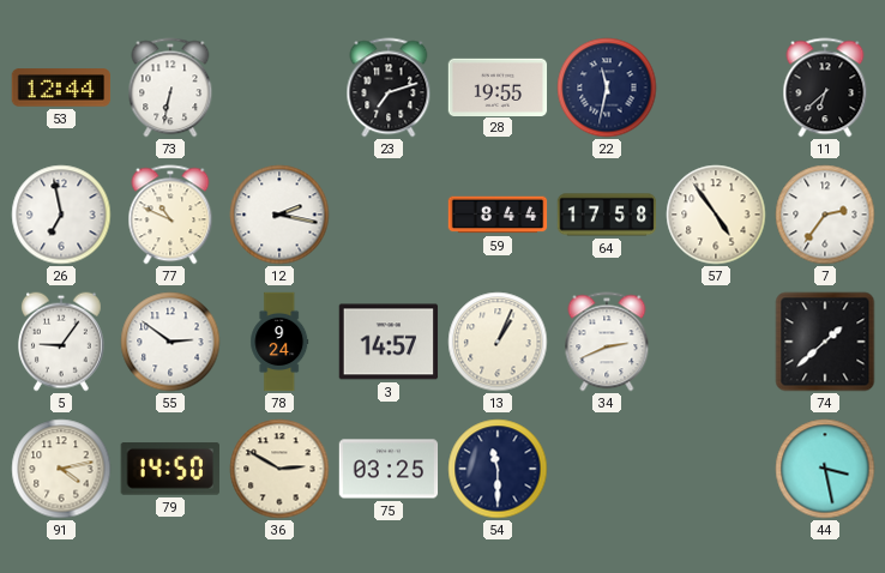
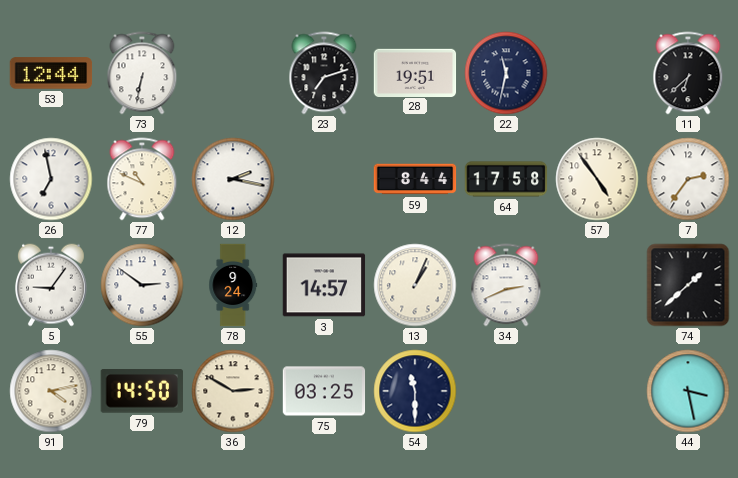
28: 19:55 -> 19:51 (415, 72)
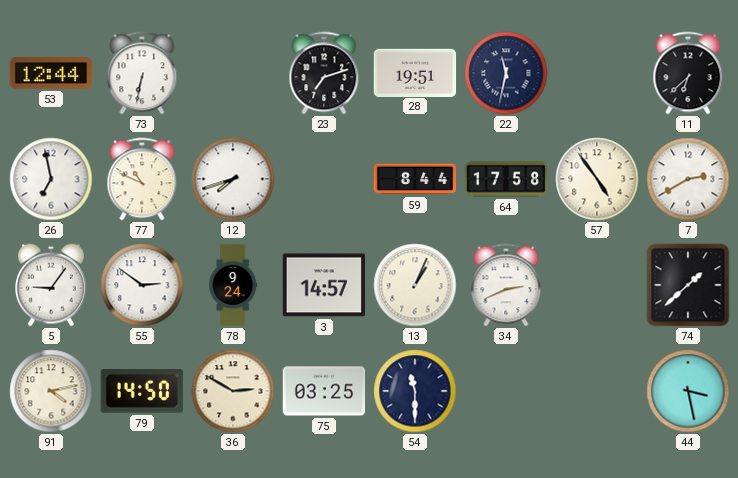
12: 2:17 -> 7:42 (233, 179)
7: 2:36 -> 2:40 (688, 179)
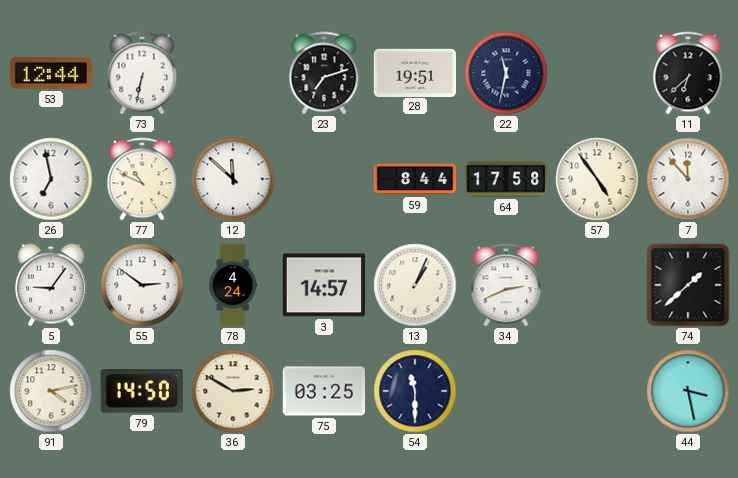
12: 7:42 -> 11:52 (233, 179)
7: 2:40 -> 11:53 (688, 179)
78: 9:24 -> 4:24 (233, 285)
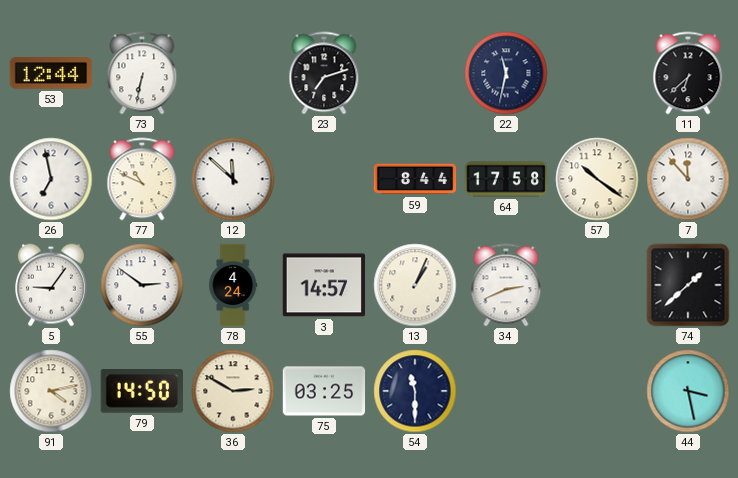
28: 19:51 -> none (415, 72)
57: 4:54 -> 10:21 (597, 179)
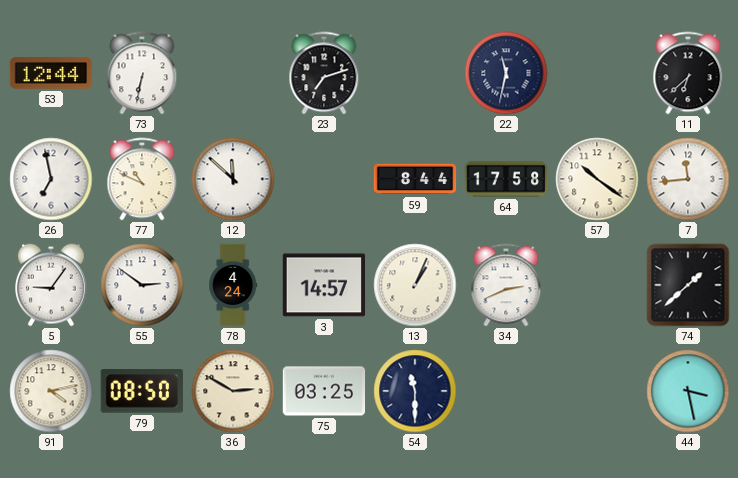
7: 11:53 -> 11:44 (688, 179)
79: 14:50 -> 08:50 (142, 392)
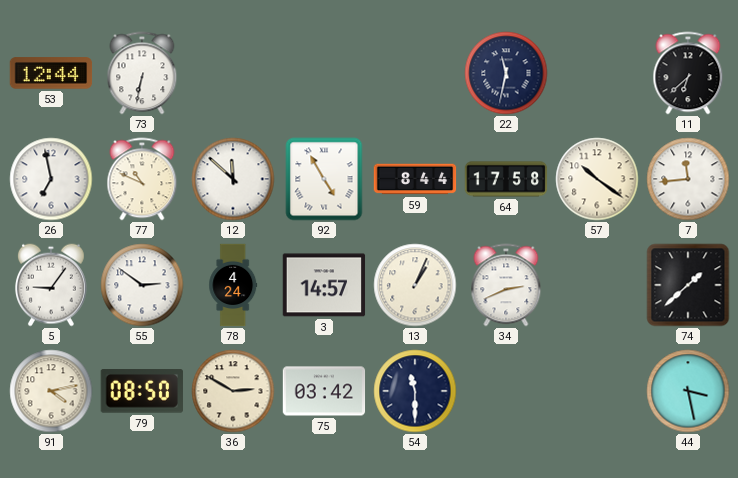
23: 7:12 -> none (324, 73)
92: none -> 4:55 (324, 179)
75: 03:25 -> 03:42 (324, 391)
